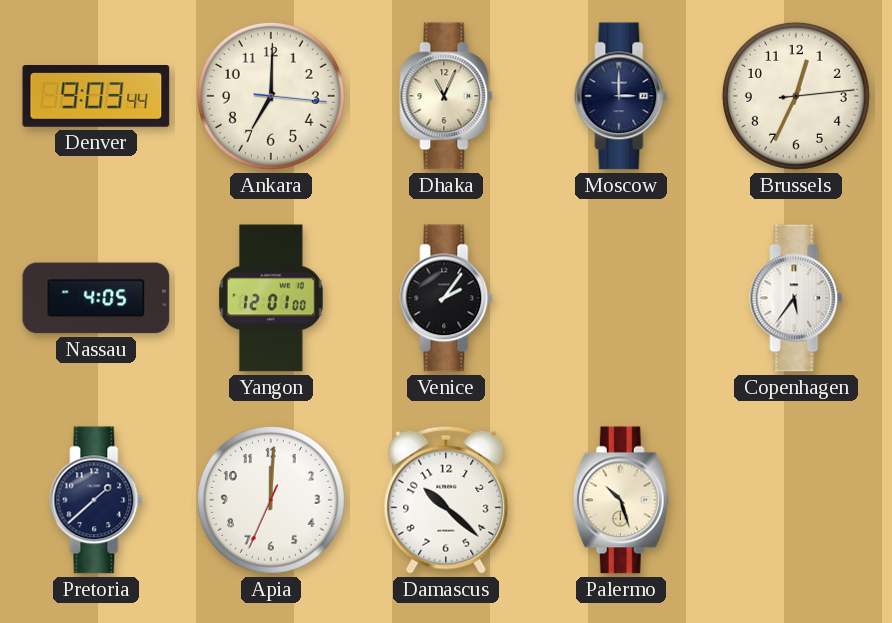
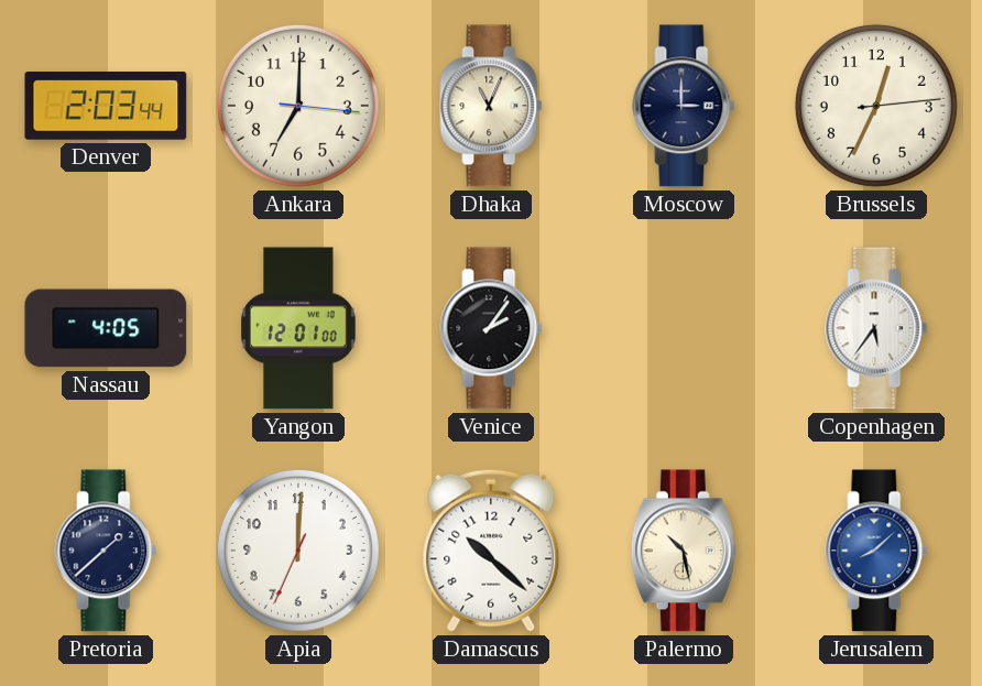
Denver: 9:03 -> 2:03 (106, 107)
Palermo: 10:27 -> 10:28 (684, 551)
Jerusalem: none -> 8:08 (876, 551)
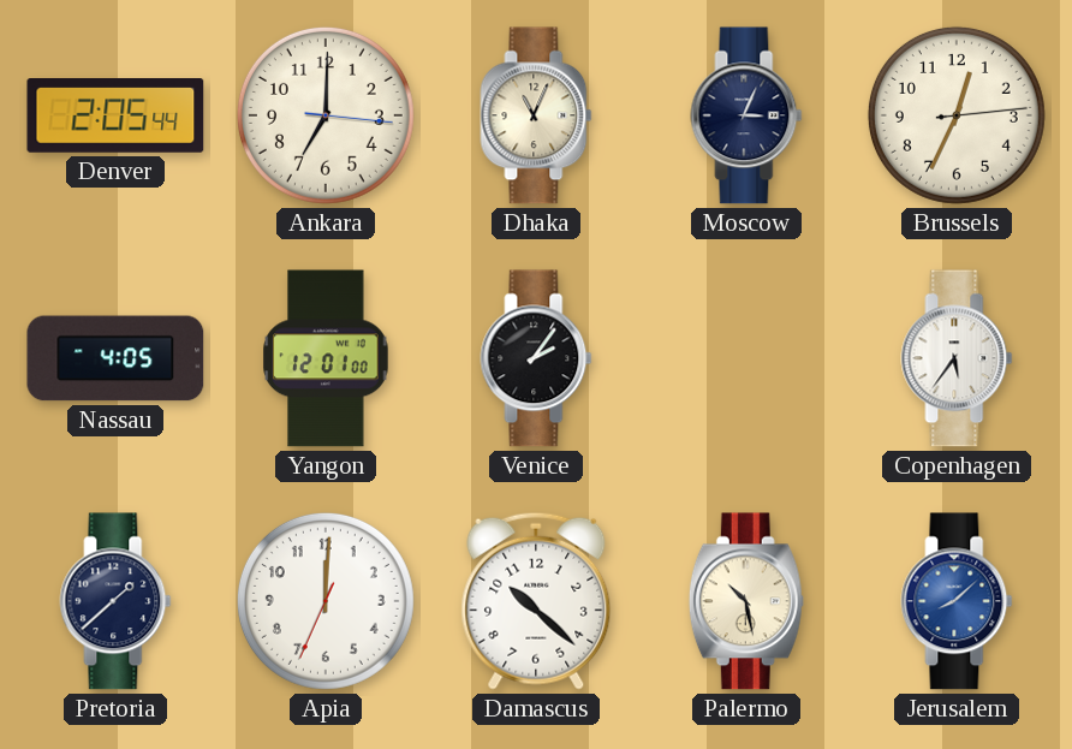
Denver: 2:03 -> 2:05 (115, 117)
Moscow: 3:00 -> 3:04 (746, 115)
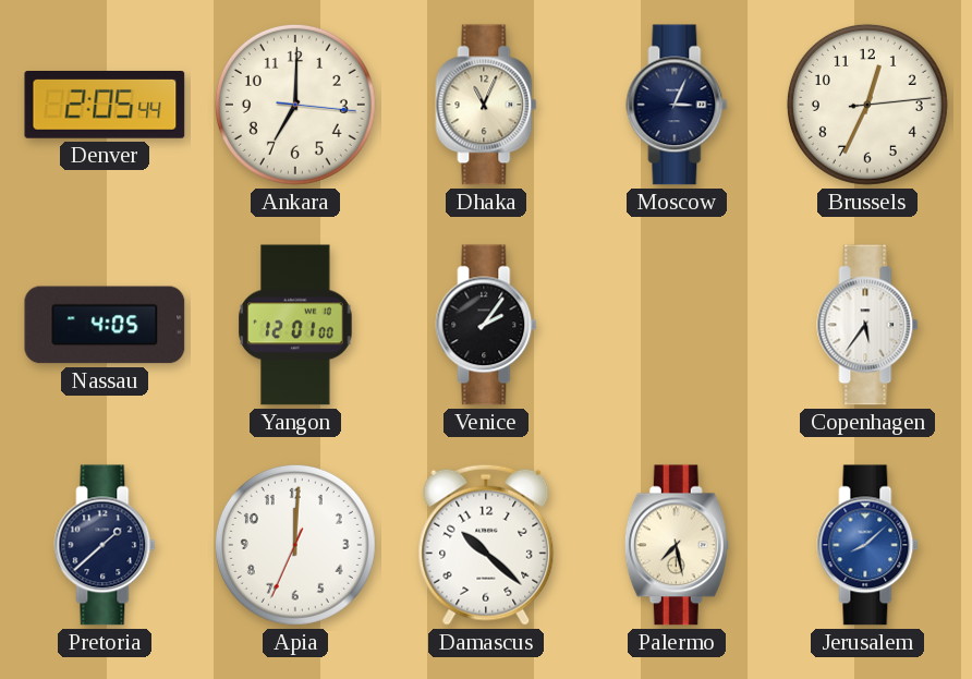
Palermo: 10:28 -> 7:28 (677, 545)
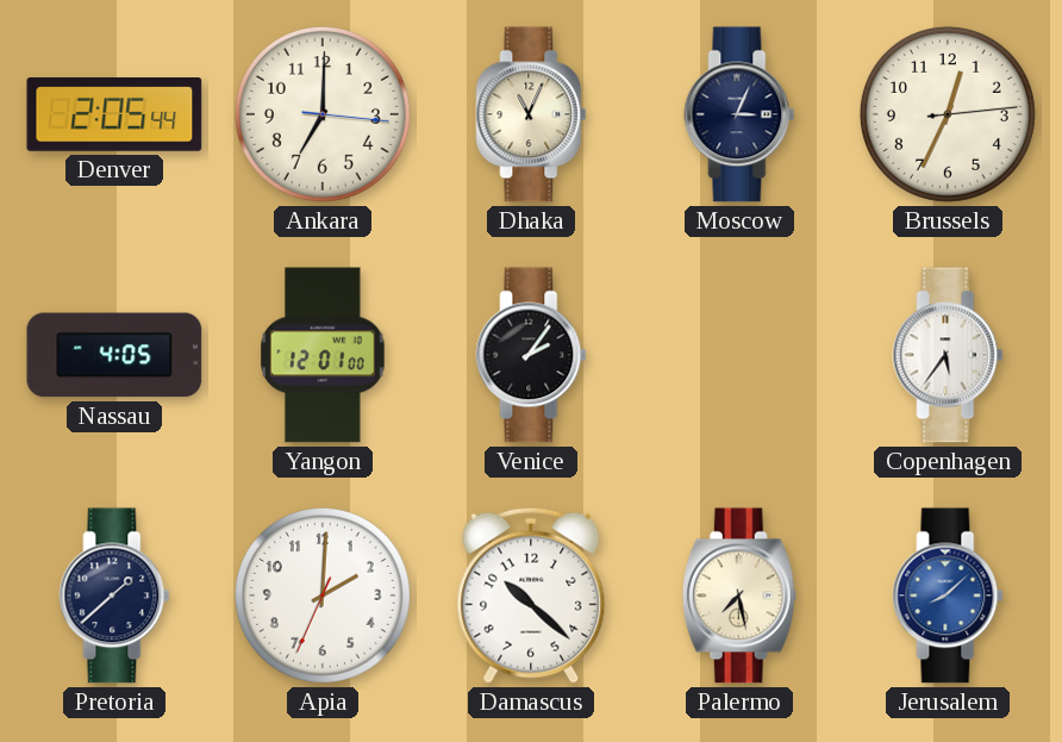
Apia: 12:00 -> 2:00 (323, 596)
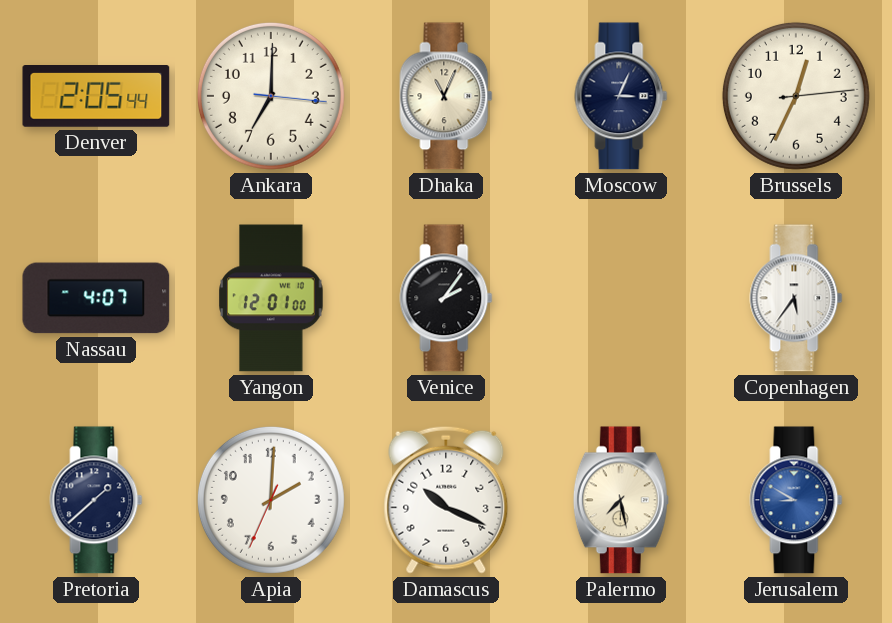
Nassau: 4:05 -> 4:07 (96, 298)
Damascus: 10:22 -> 10:19 (446, 500)
Jerusalem: 8:08 -> 8:50 (796, 500)
